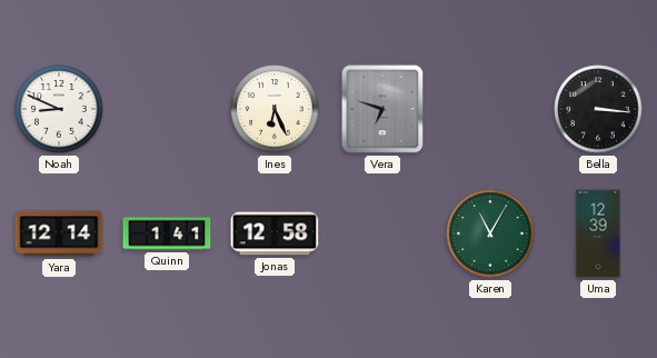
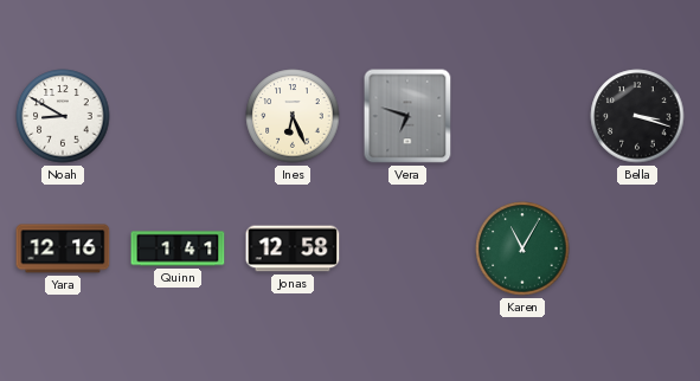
Noah: 8:49 -> 8:50 (63, 116)
Bella: 3:16 -> 3:18 (637, 116)
Yara: 12:14 -> 12:16 (63, 248)
Uma: 12:39 -> none (598, 233)
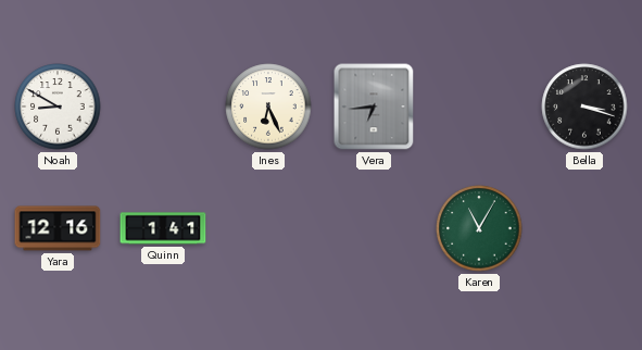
Vera: 6:48 -> 6:44 (374, 107)
Jonas: 12:58 -> none (293, 248)
